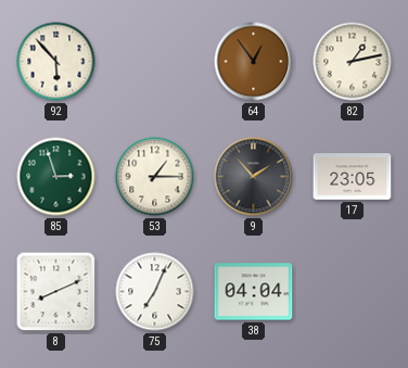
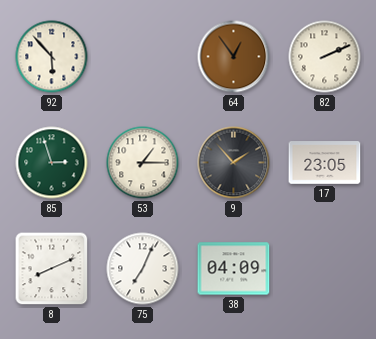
82: 1:13 -> 2:11 (325, 57)
38: 04:04 -> 04:09 (234, 269)
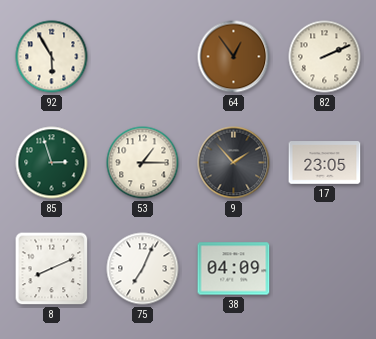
92: 5:53 -> 5:55 (52, 57)
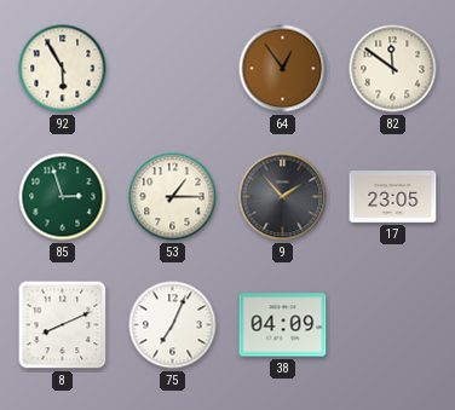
82: 2:11 -> 11:51 (393, 69)
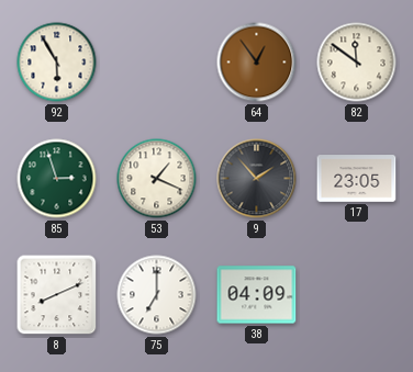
53: 1:15 -> 1:19 (157, 179)
75: 7:04 -> 7:00 (157, 295)
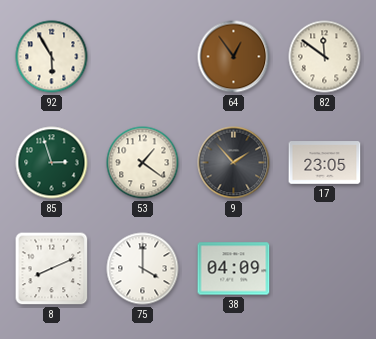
53: 1:19 -> 1:21 (143, 163)
75: 7:00 -> 4:00 (143, 269)
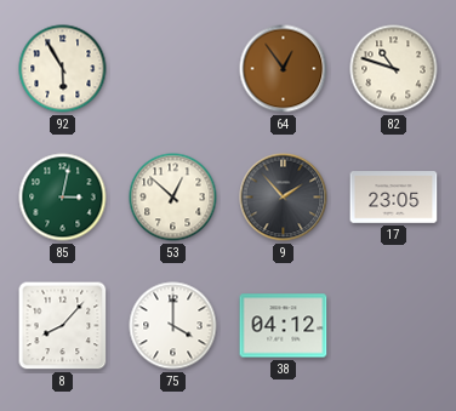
82: 11:51 -> 10:48 (394, 69)
85: 2:57 -> 3:02 (63, 198)
53: 1:21 -> 12:52 (173, 198)
8: 8:11 -> 8:07 (63, 326)
38: 04:09 -> 04:12 (284, 326)
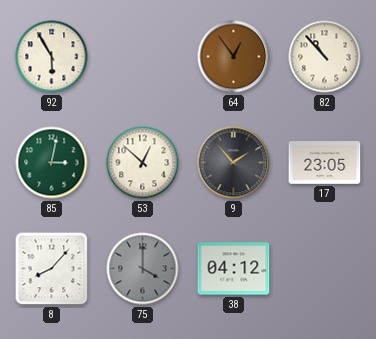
82: 10:48 -> 10:53 (325, 57)
75 dial: white -> grey (143, 269)
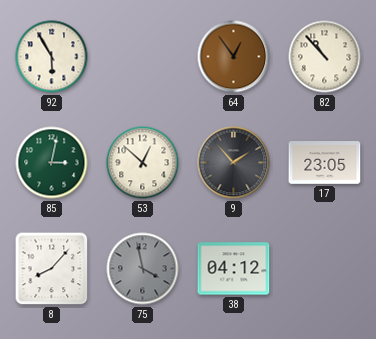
75: 4:00 -> 3:58 (143, 269)
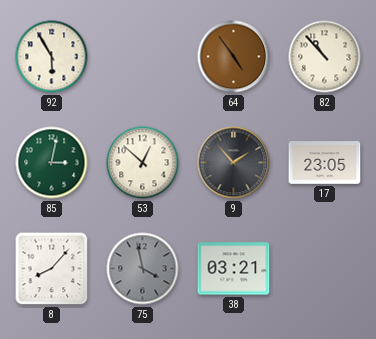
64: 12:54 -> 4:54 (234, 57)
38: 04:12 -> 03:21 (234, 269)
